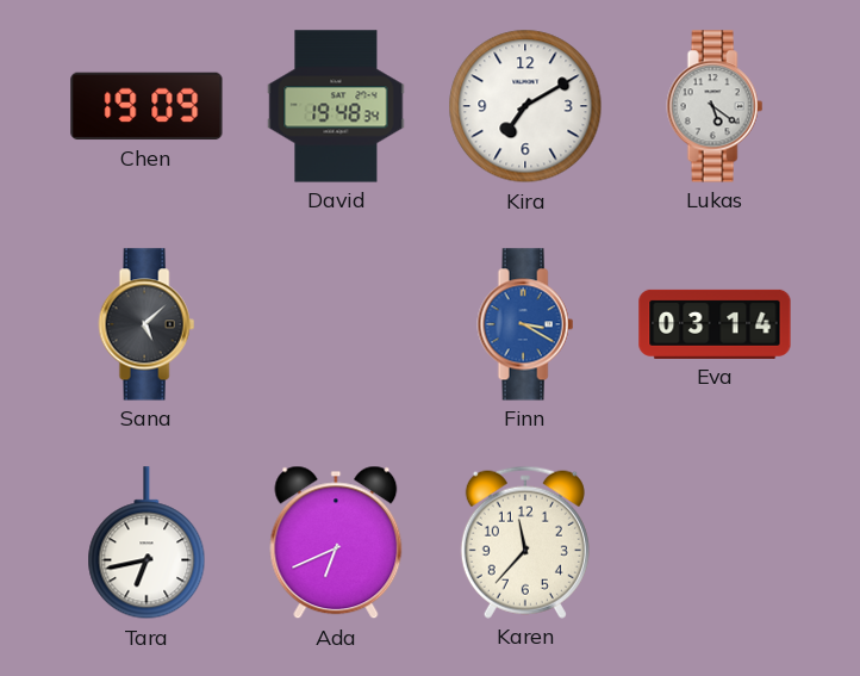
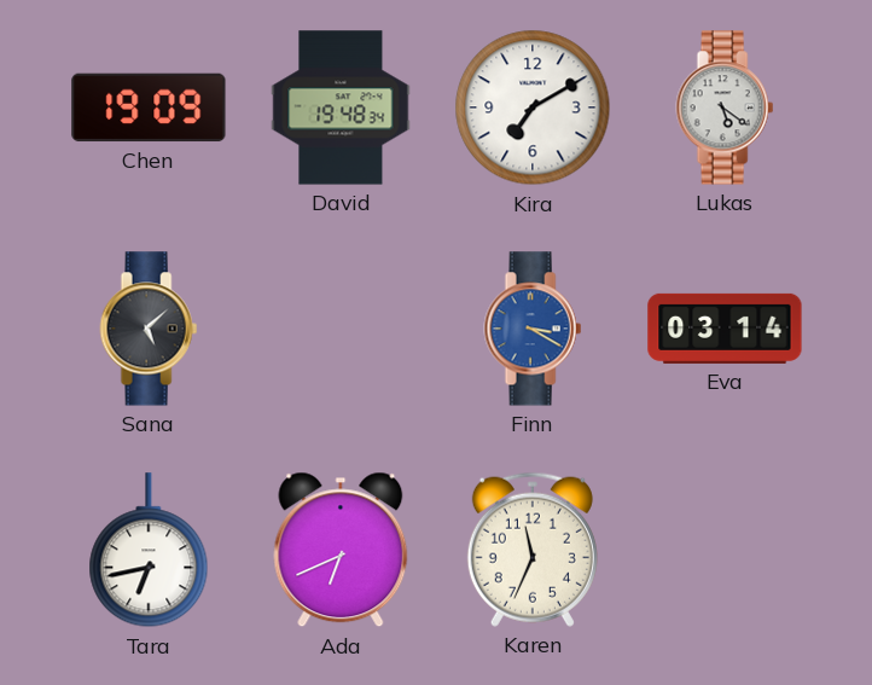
Karen: 11:37 -> 11:34 (533, 550)
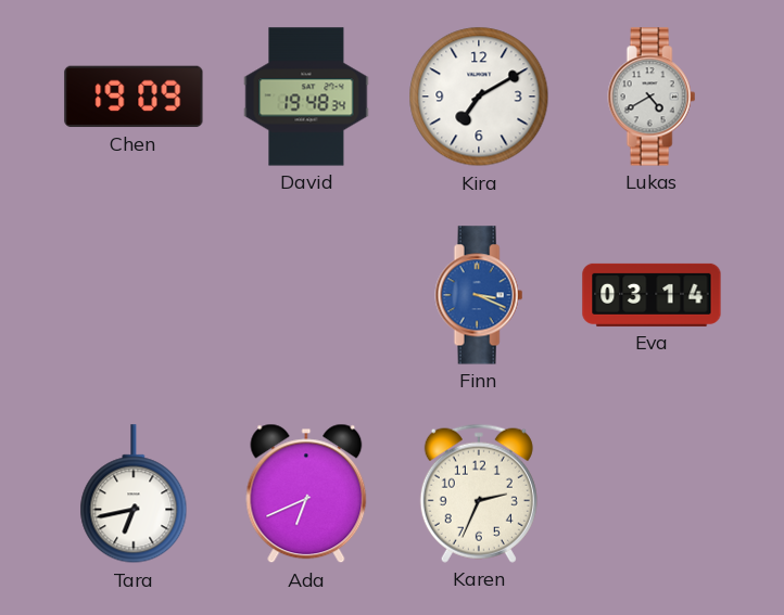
Lukas: 5:21 -> 4:40 (652, 97)
Sana: 5:08 -> none (149, 329)
Finn: 3:20 -> 3:19 (479, 295)
Karen: 11:34 -> 2:34 (479, 494)
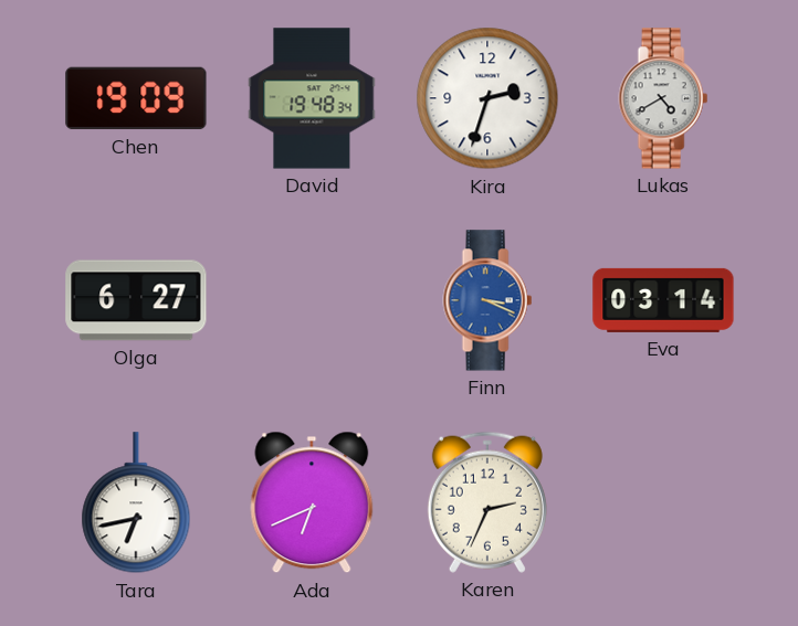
Kira: 7:10 -> 2:33 (487, 98)
Olga: none -> 6:27 (136, 300)
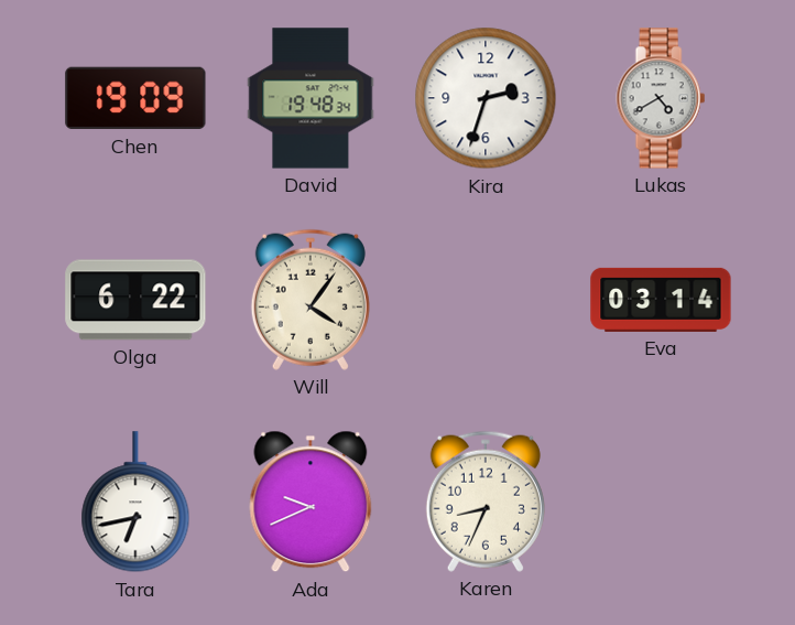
Olga: 6:27 -> 6:22 (135, 300)
Will: none -> 4:06 (311, 300)
Finn: 3:19 -> none (487, 300)
Ada: 6:41 -> 9:41 (311, 502)
Karen: 2:34 -> 8:34 (486, 502)
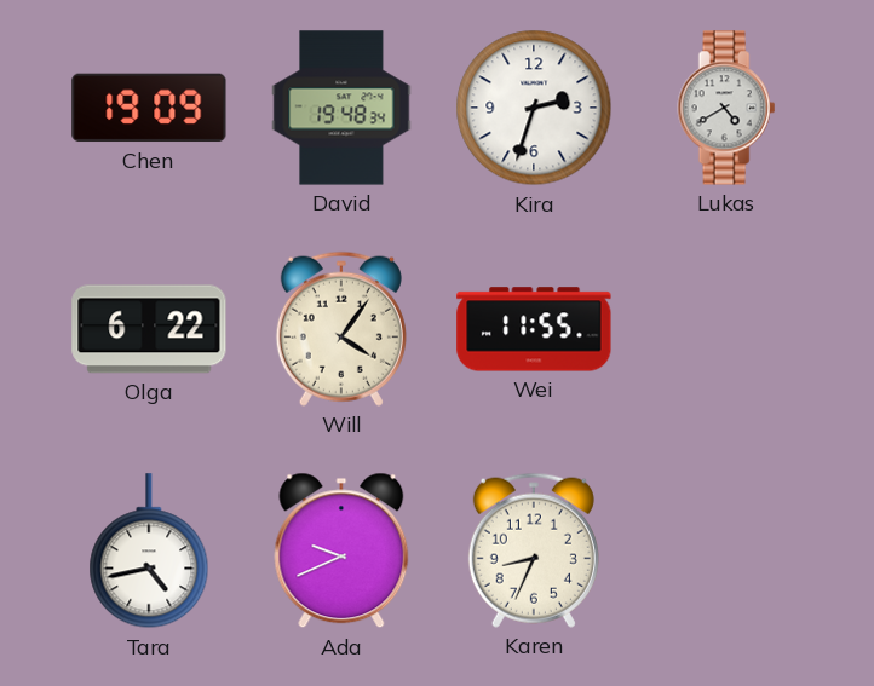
Wei: none -> 11:55 (534, 329)
Eva: 03:14 -> none (661, 300)
Tara: 6:43 -> 4:43 (149, 552)
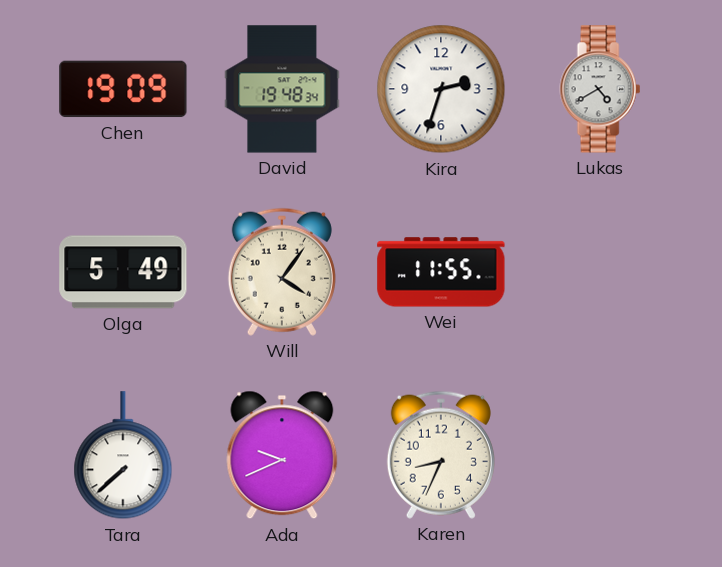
Olga: 6:22 -> 5:49 (123, 272)
Tara: 4:43 -> 7:38 (123, 456)
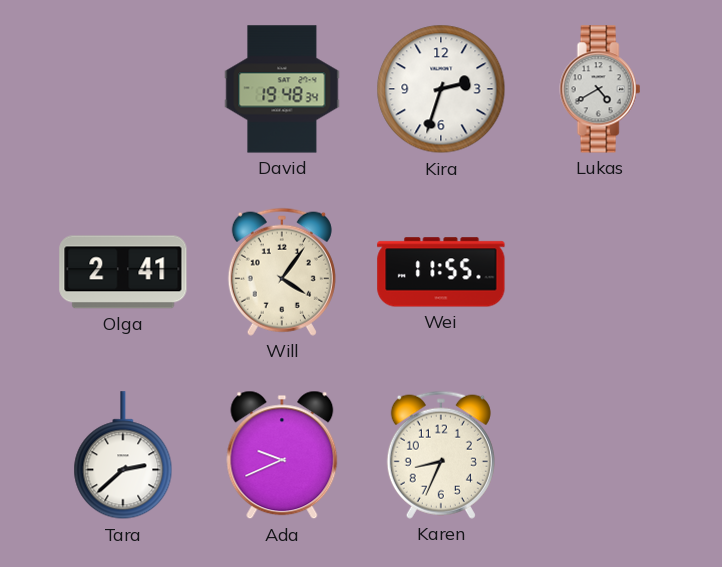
Chen: 19:09 -> none (123, 89)
Olga: 5:49 -> 2:41 (123, 272)
Tara: 7:38 -> 2:38 (123, 456)
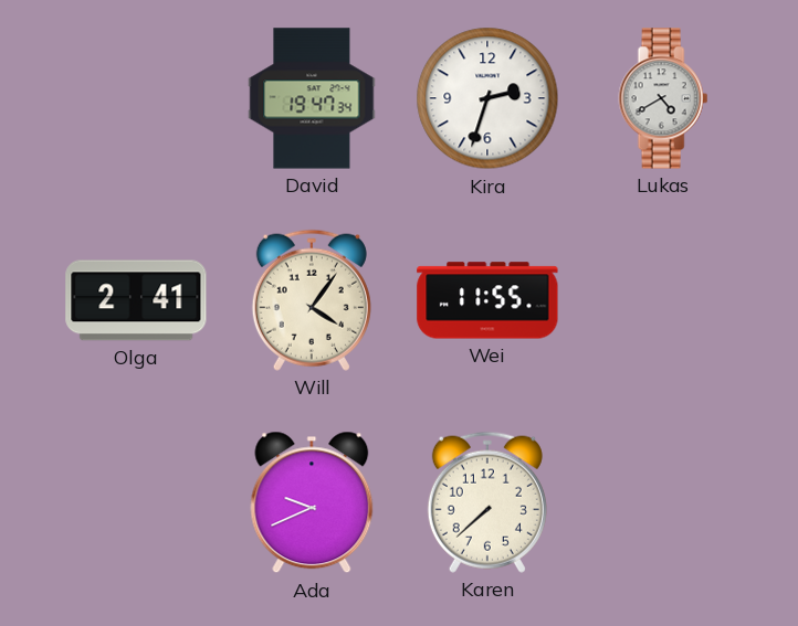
David: 19:48 -> 19:47 (312, 98)
Tara: 2:38 -> none (123, 456)
Karen: 8:34 -> 7:38 (487, 502)
